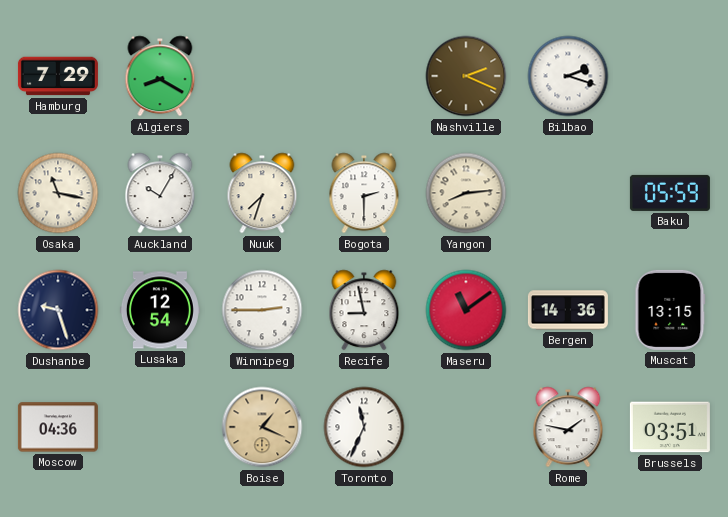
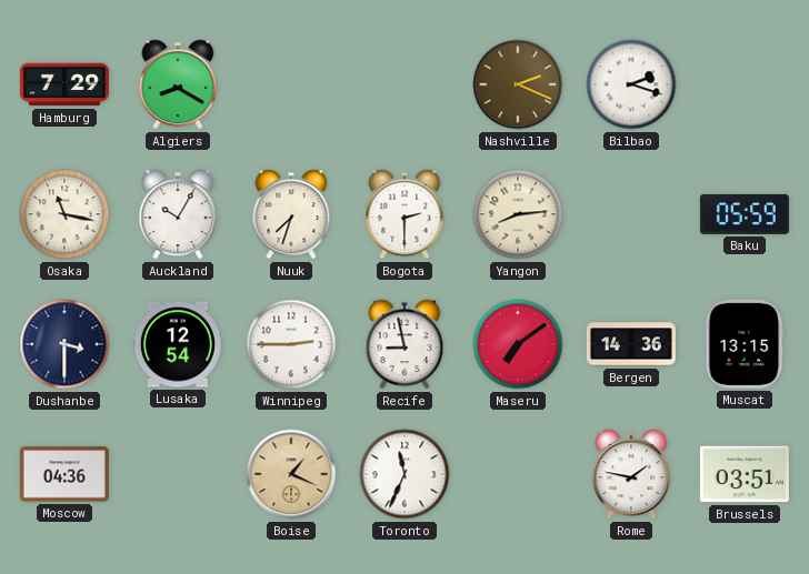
Dushanbe: 9:27 -> 3:30 (64, 344)
Maseru: 11:09 -> 7:09 (518, 344)
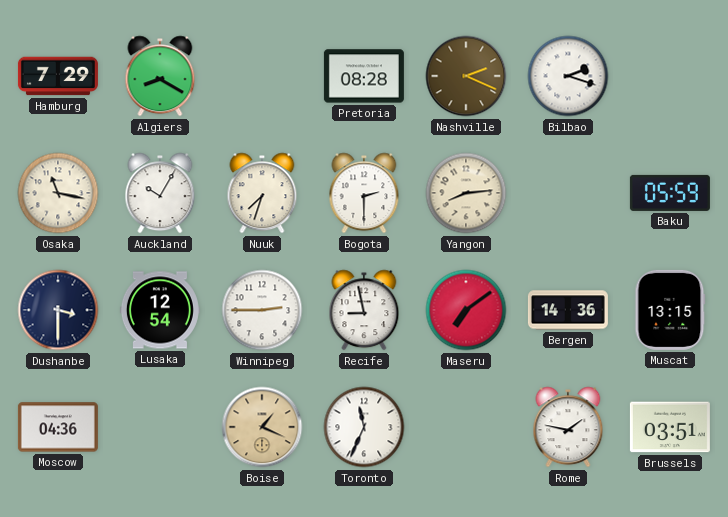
Pretoria: none -> 08:28 (364, 76)
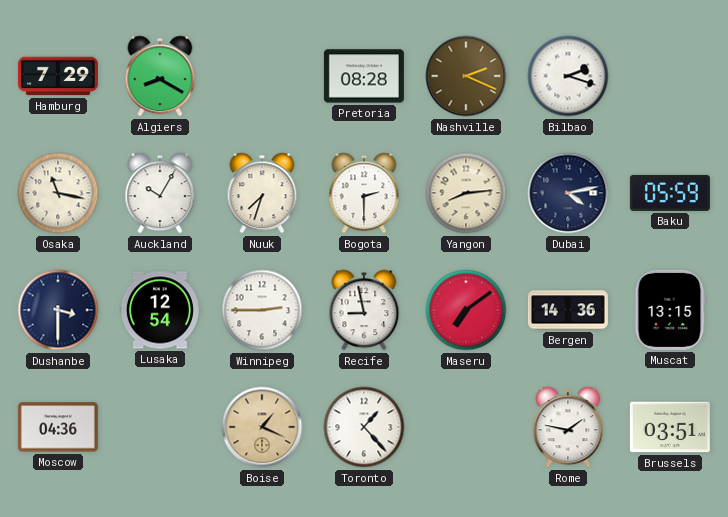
Dubai: none -> 4:13 (568, 193)
Toronto: 11:34 -> 1:23 (364, 427)
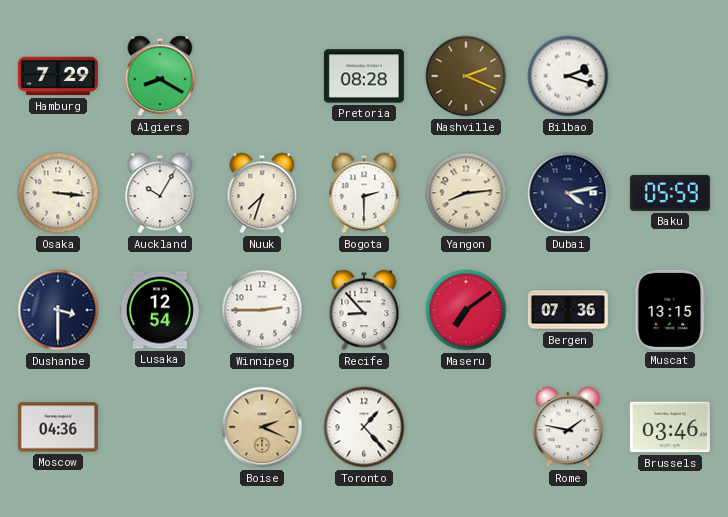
Osaka: 11:17 -> 3:16 (58, 193)
Recife: 8:58 -> 8:53 (364, 310)
Bergen: 14:36 -> 07:36 (568, 310)
Boise: 1:19 -> 2:19 (262, 427)
Brussels: 03:51 -> 03:46 (670, 427)
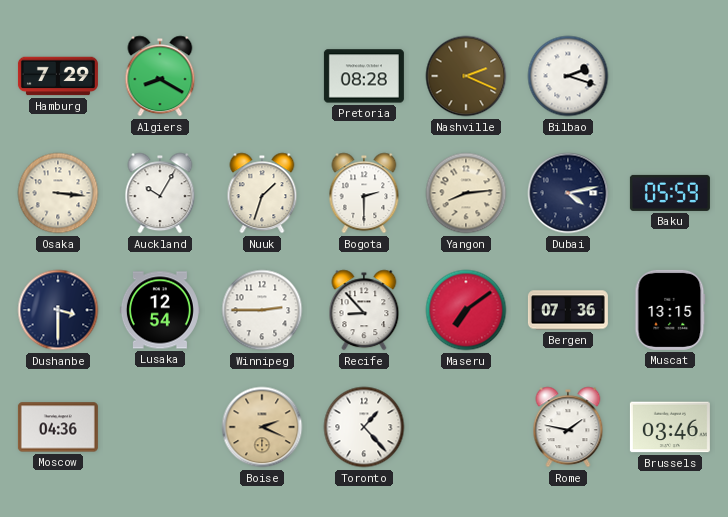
Nuuk: 7:33 -> 1:33 (262, 193)
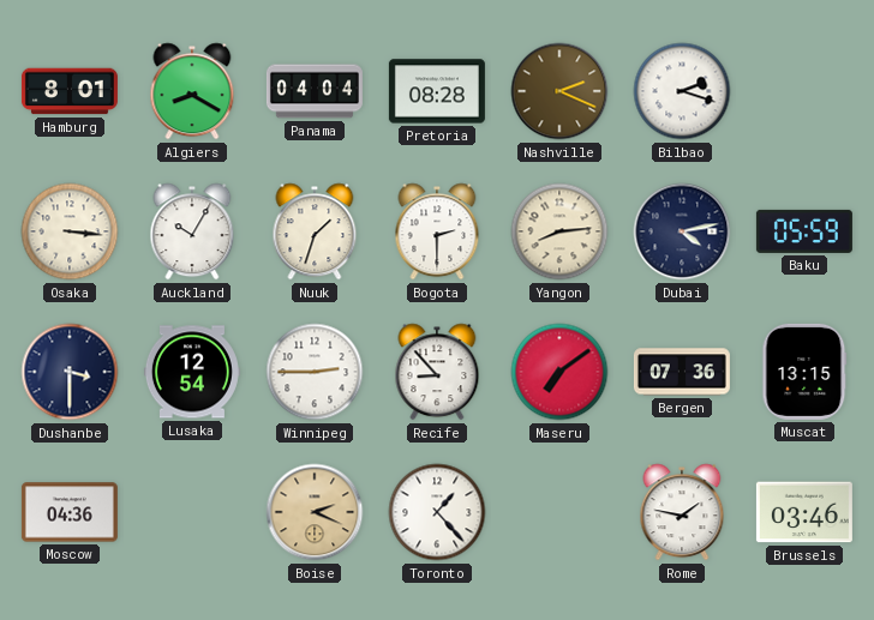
Hamburg: 7:29 -> 8:01 (70, 91)
Panama: none -> 04:04 (315, 91)
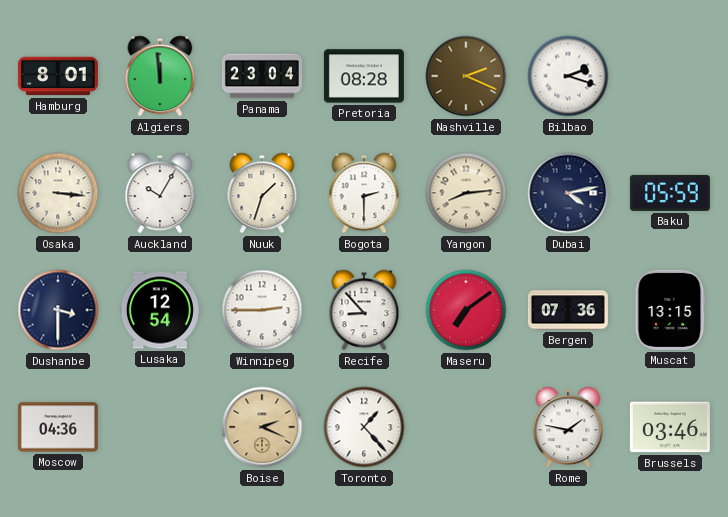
Algiers: 8:20 -> 11:59 (160, 76)
Panama: 04:04 -> 23:04 (262, 76)
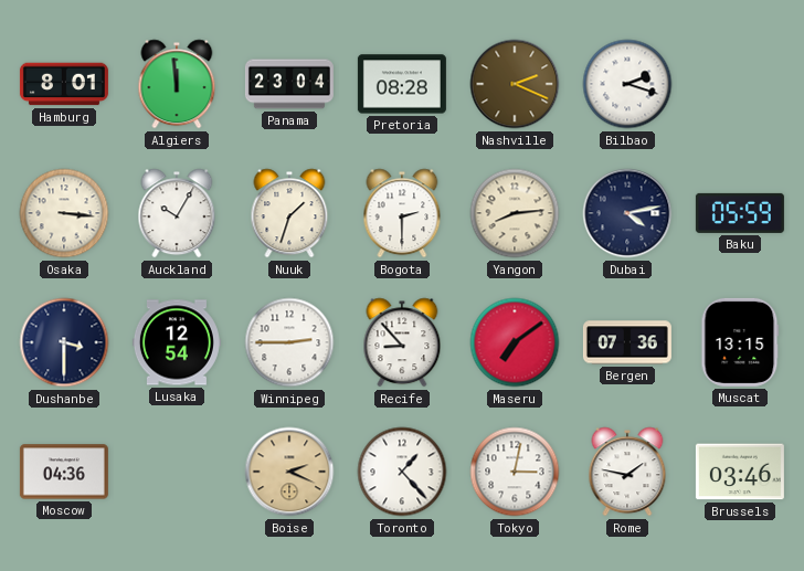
Tokyo: none -> 3:02 (515, 472)
